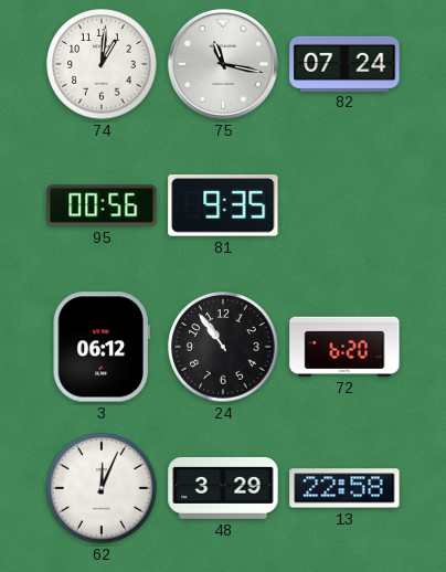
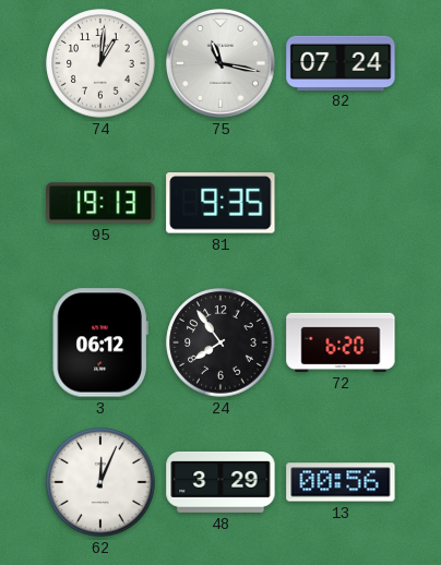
95: 00:56 -> 19:13 (100, 203)
24: 10:54 -> 7:54 (221, 342)
13: 22:58 -> 00:56 (341, 482)
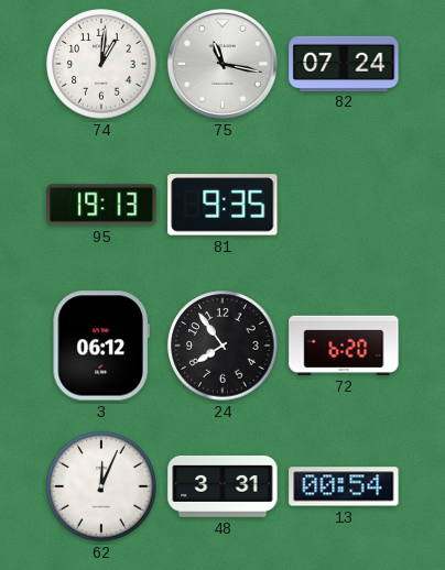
48: 3:29 -> 3:31 (223, 486)
13: 00:56 -> 00:54 (344, 486)
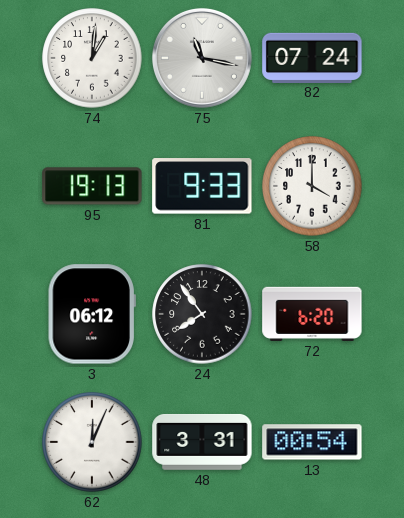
81: 9:35 -> 9:33 (202, 186)
58: none -> 4:00 (312, 186)
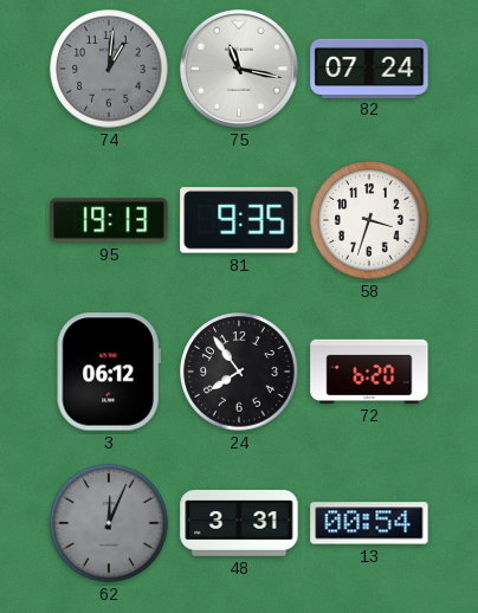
74 dial: white -> grey (109, 69)
81: 9:33 -> 9:35 (239, 220)
58: 4:00 -> 3:33 (369, 220)
62 dial: white -> grey (109, 523)
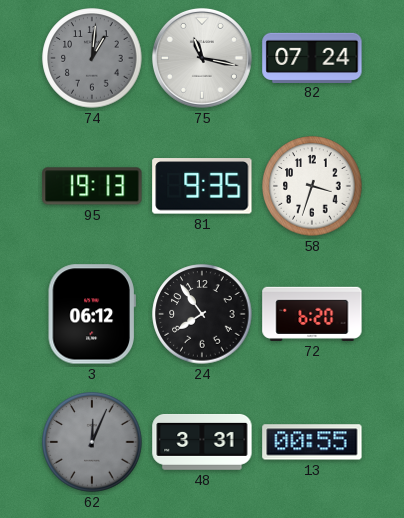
13: 00:54 -> 00:55 (312, 442)
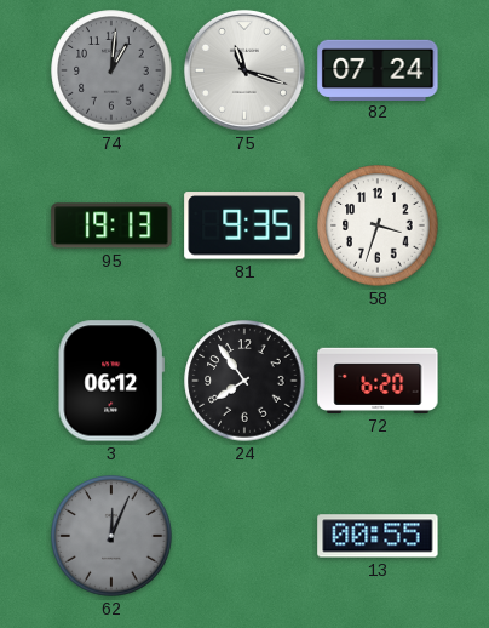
75: 11:17 -> 11:18 (244, 70)
48: 3:31 -> none (202, 442)
